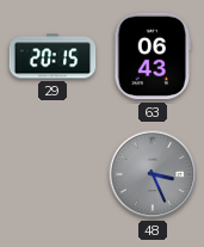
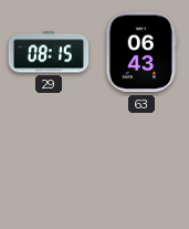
29: 20:15 -> 08:15 (49, 52)
48: 3:26 -> none (153, 174)
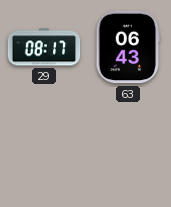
29: 08:15 -> 08:17 (44, 47)
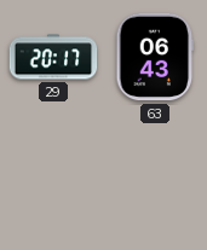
29: 08:17 -> 20:17 (53, 57)
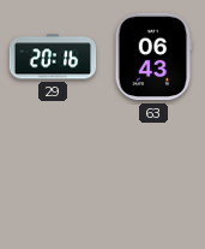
29: 20:17 -> 20:16 (53, 57)
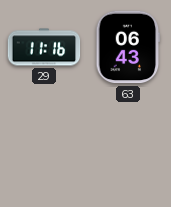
29: 20:16 -> 11:16 (44, 47)
